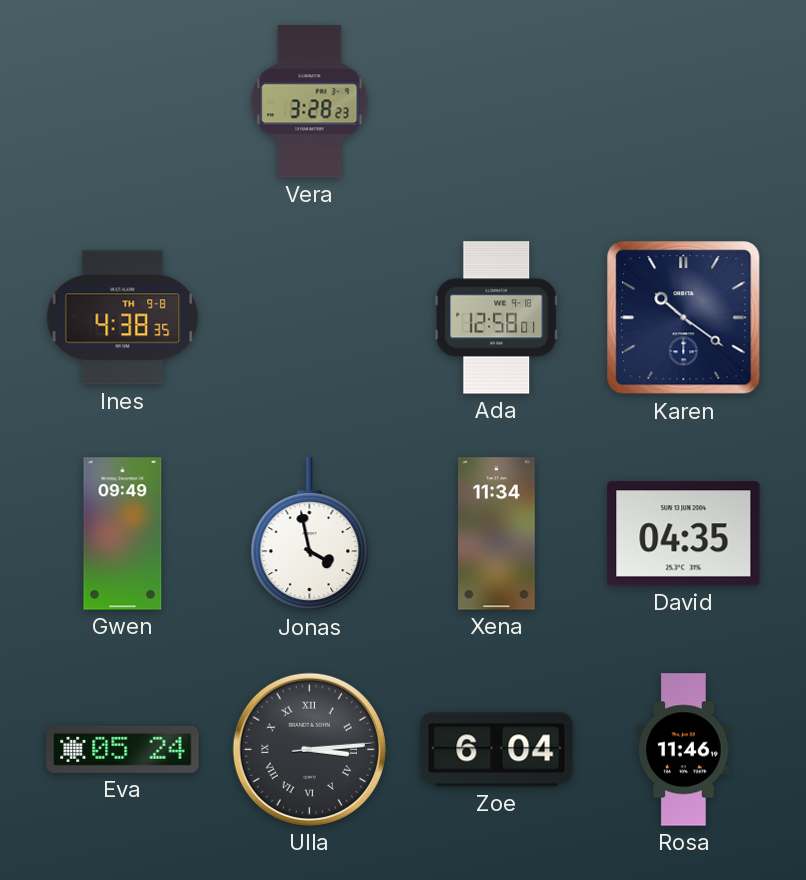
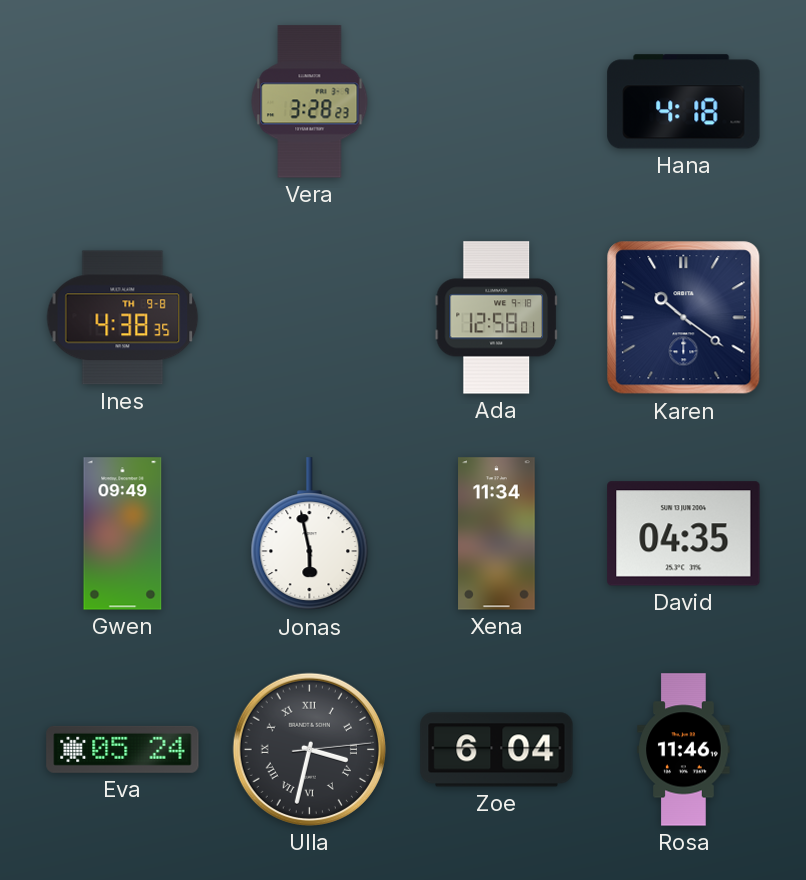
Hana: none -> 4:18 (684, 102)
Jonas: 3:58 -> 5:58 (310, 534)
Ulla: 3:14 -> 3:32 (309, 749)
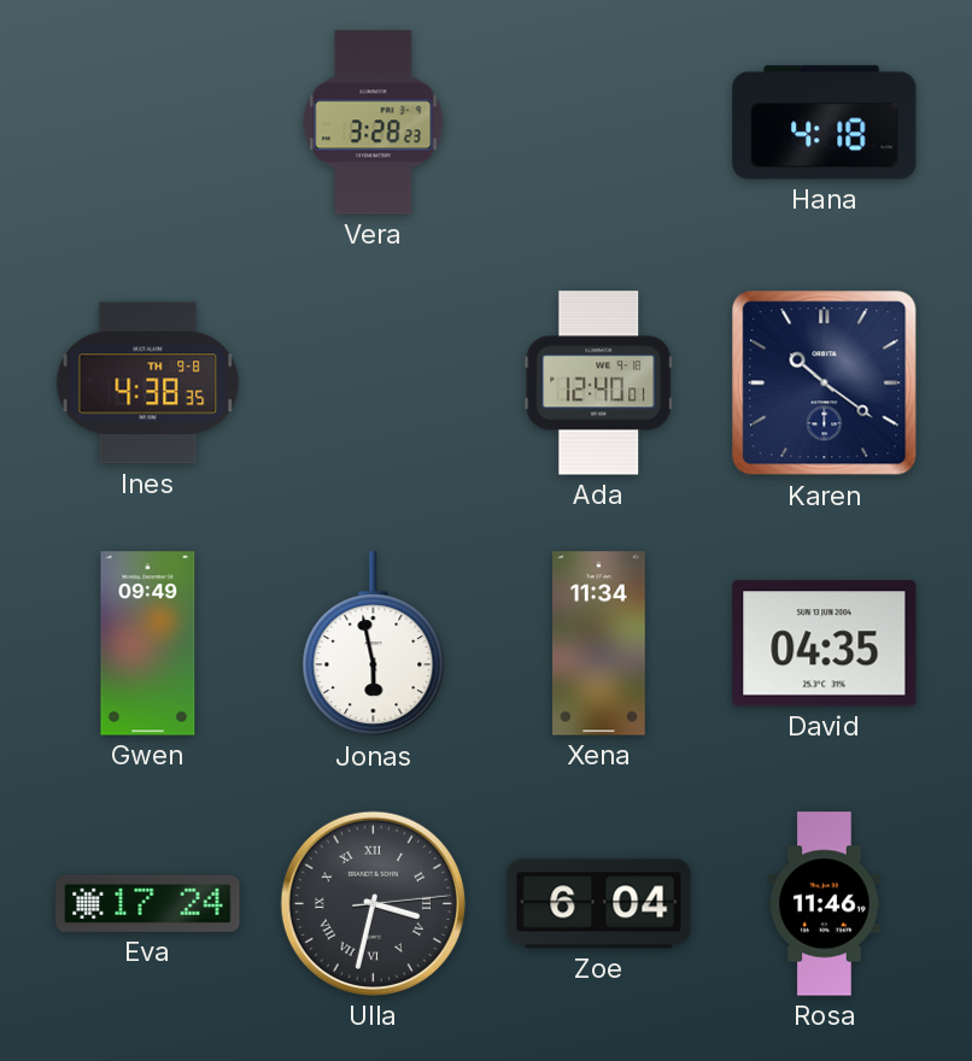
Ada: 12:58 -> 12:40 (598, 383)
Eva: 05:24 -> 17:24 (148, 903)
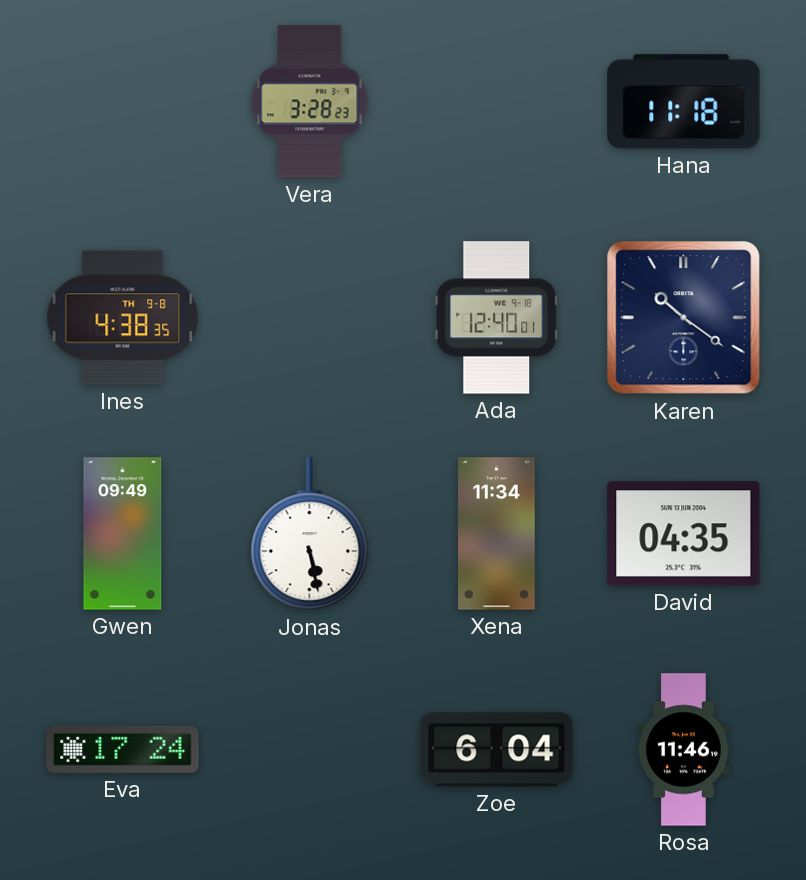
Hana: 4:18 -> 11:18 (684, 102)
Jonas: 5:58 -> 5:28 (310, 534)
Ulla: 3:32 -> none (373, 903)
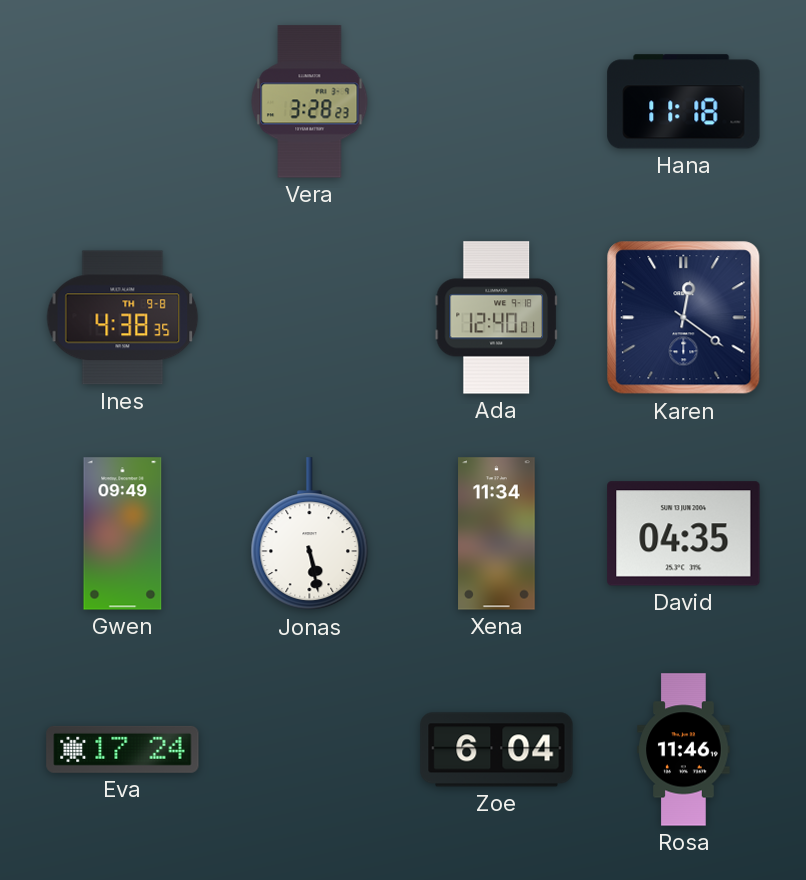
Karen: 10:21 -> 12:21 (684, 318)
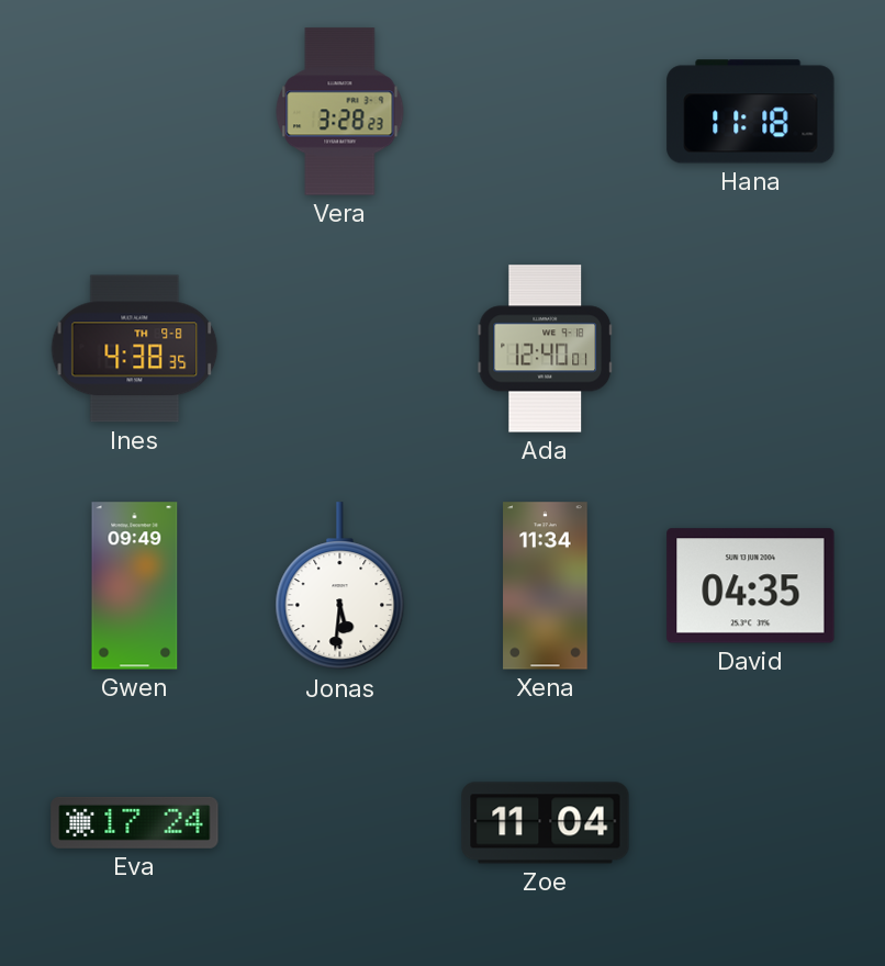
Karen: 12:21 -> none (684, 318)
Jonas: 5:28 -> 5:31 (340, 586)
Zoe: 6:04 -> 11:04 (546, 823)
Rosa: 11:46 -> none (684, 750)
